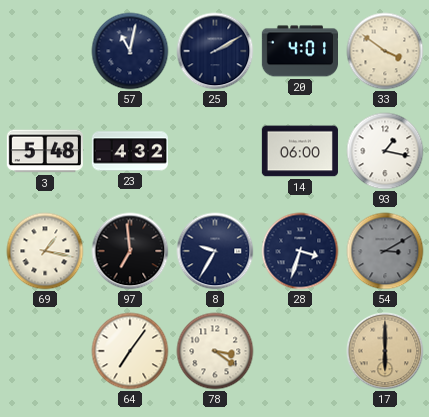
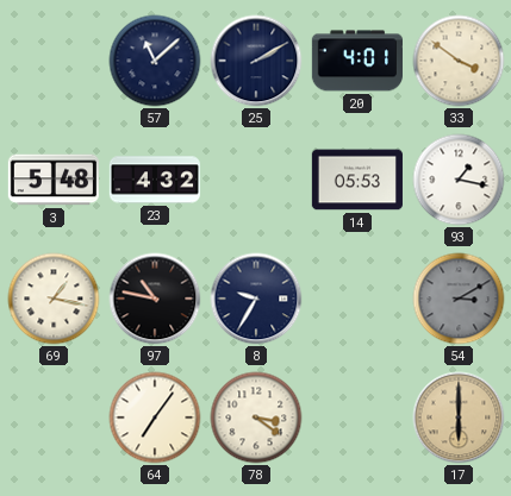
57: 11:02 -> 11:08 (155, 61)
14: 06:00 -> 05:53 (356, 180)
97: 6:59 -> 10:47 (155, 299)
28: 3:33 -> none (300, 251)
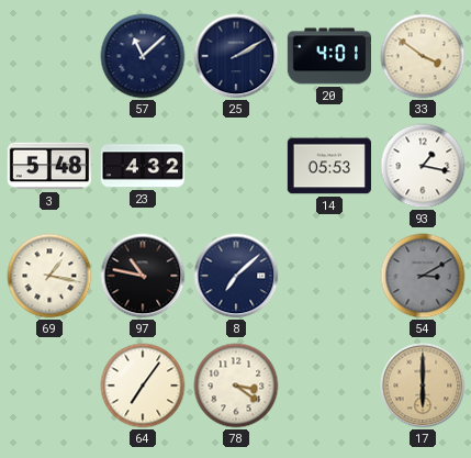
8: 9:35 -> 7:08 (236, 276)
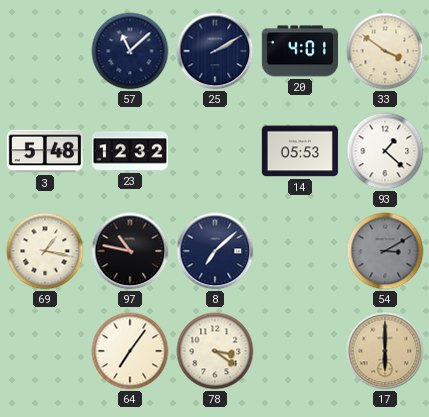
23: 4:32 -> 12:32 (129, 151)
93: 1:17 -> 1:22 (385, 151)
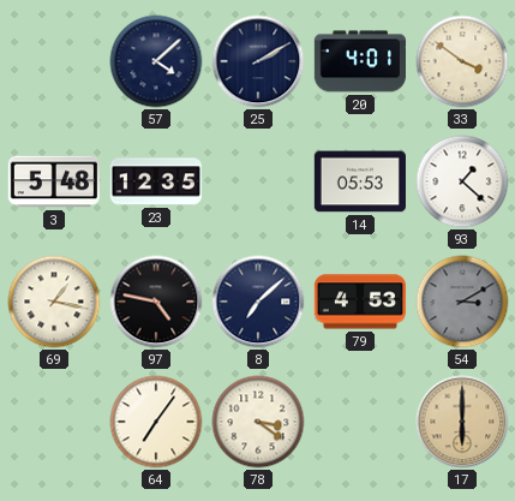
57: 11:08 -> 4:08 (156, 61)
23: 12:32 -> 12:35 (155, 181)
97: 10:47 -> 4:47 (156, 302)
79: none -> 4:53 (359, 302)
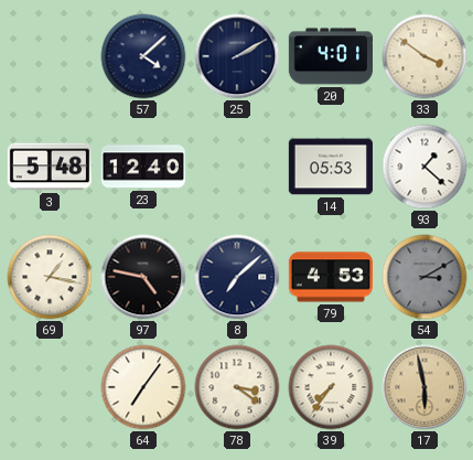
23: 12:35 -> 12:40 (142, 167)
39: none -> 7:36 (331, 387)
17: 6:00 -> 5:58 (424, 387)
